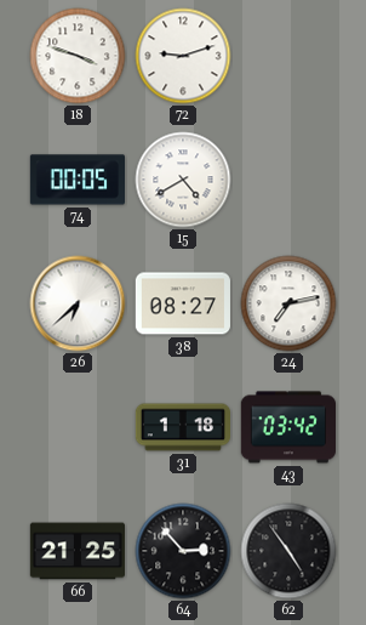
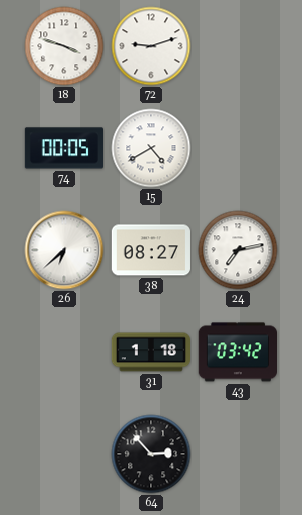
66: 21:25 -> none (76, 551)
62: 4:54 -> none (288, 551)
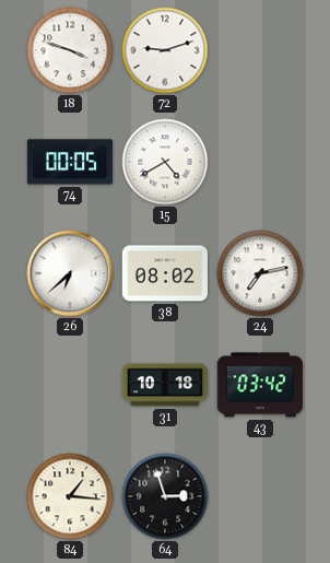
38: 08:27 -> 08:02 (164, 273)
31: 1:18 -> 10:18 (164, 385)
84: none -> 1:16 (70, 496)
64: 2:53 -> 2:57 (165, 496)
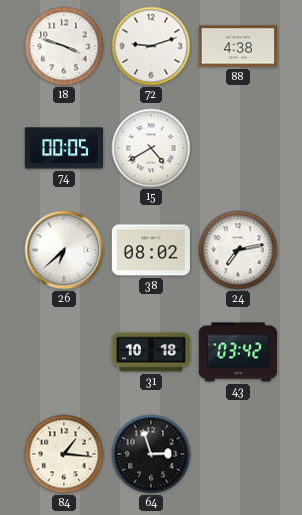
88: none -> 4:38 (237, 46)
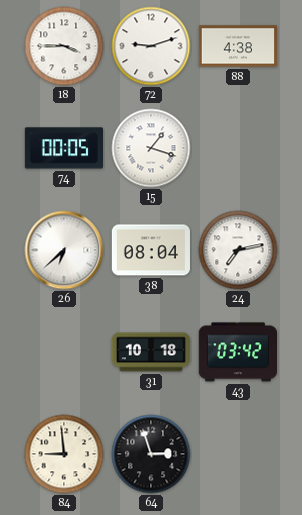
18: 3:48 -> 3:45 (64, 46)
15: 4:40 -> 1:18 (151, 148)
38: 08:02 -> 08:04 (150, 250)
84: 1:16 -> 8:59 (64, 454)
